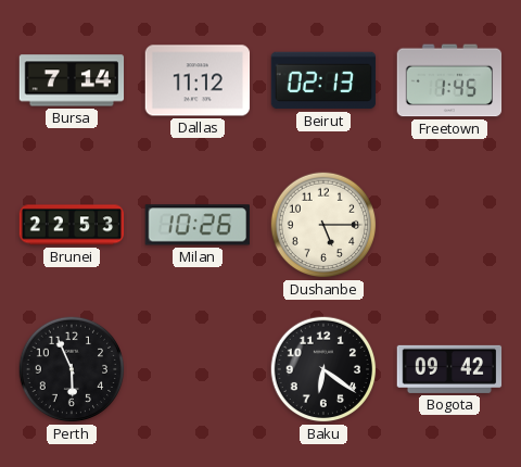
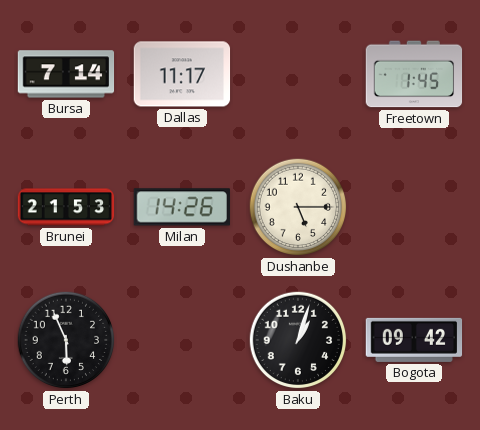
Dallas: 11:12 -> 11:17 (182, 74)
Beirut: 02:13 -> none (323, 80)
Brunei: 22:53 -> 21:53 (66, 207)
Milan: 10:26 -> 14:26 (182, 207)
Baku: 6:21 -> 1:03 (298, 340)
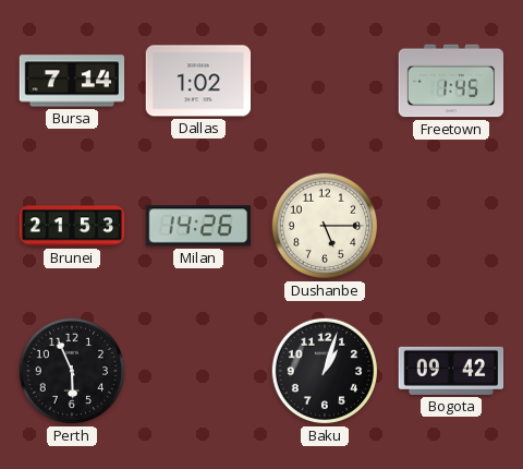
Dallas: 11:17 -> 1:02 (198, 81)
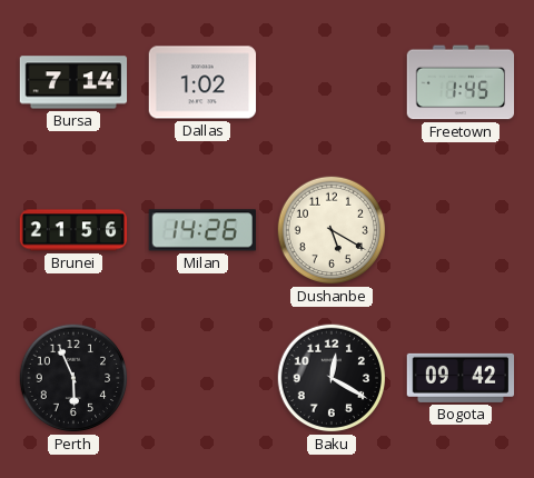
Brunei: 21:53 -> 21:56 (73, 230)
Dushanbe: 5:15 -> 5:20 (332, 230)
Baku: 1:03 -> 12:20 (332, 378)
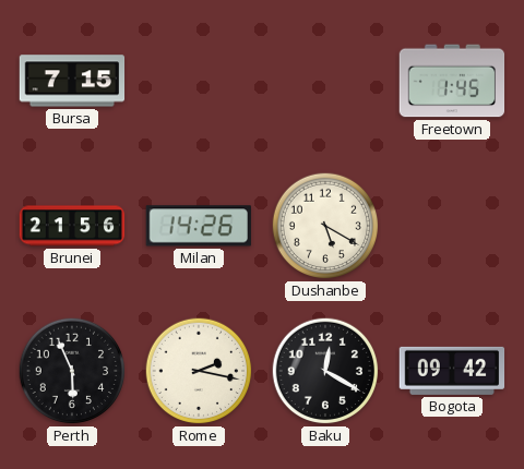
Bursa: 7:14 -> 7:15 (72, 81)
Dallas: 1:02 -> none (202, 82)
Rome: none -> 2:17 (199, 371)
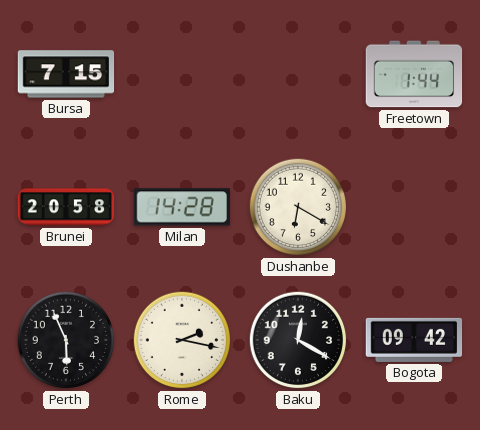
Freetown: 1:45 -> 1:44 (414, 74)
Brunei: 21:56 -> 20:58 (66, 207)
Milan: 14:26 -> 14:28 (182, 207)
Dushanbe: 5:20 -> 6:20 (298, 207)
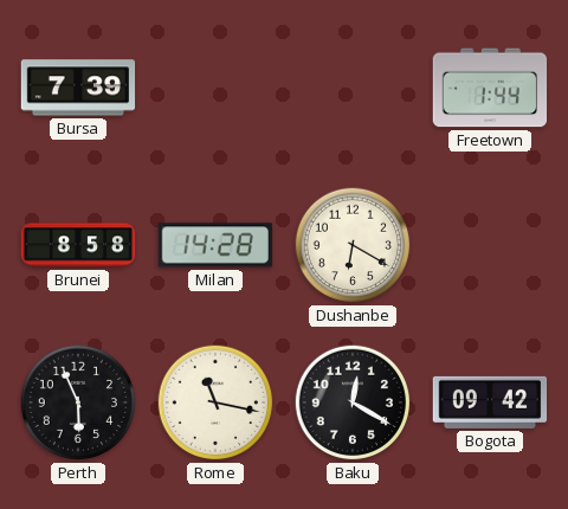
Bursa: 7:15 -> 7:39 (78, 88)
Brunei: 20:58 -> 8:58 (78, 245)
Rome: 2:17 -> 11:17 (215, 402)
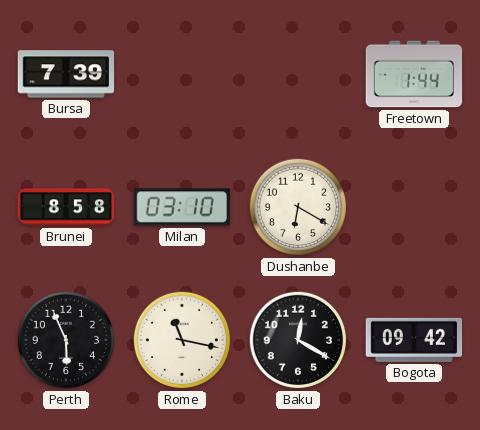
Milan: 14:28 -> 03:10 (182, 207)
